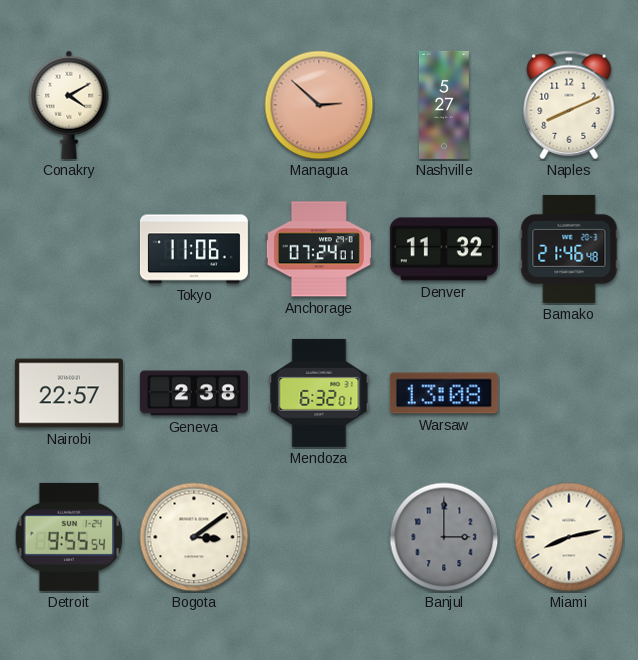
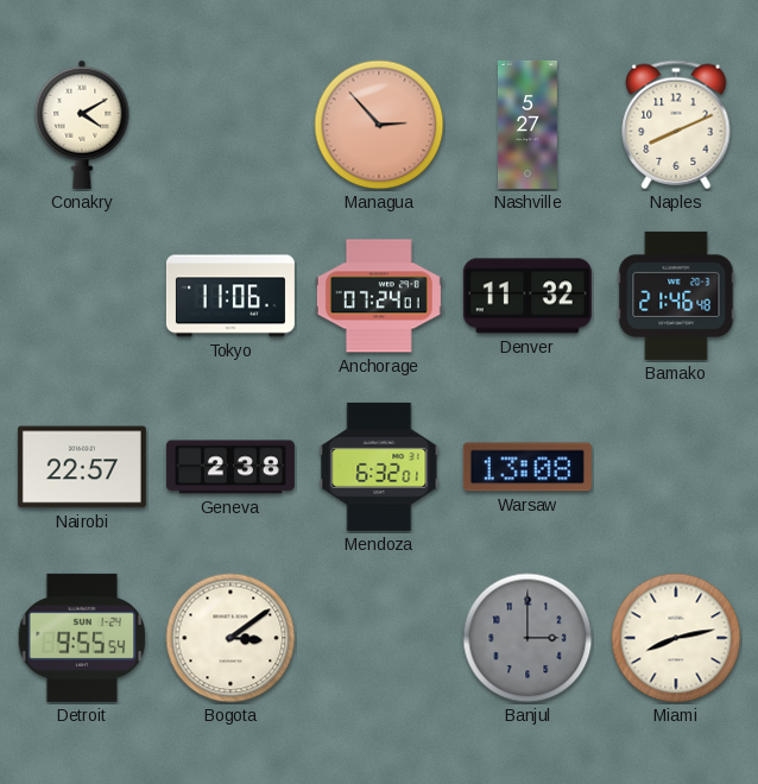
Managua: 2:52 -> 2:53 (379, 125)
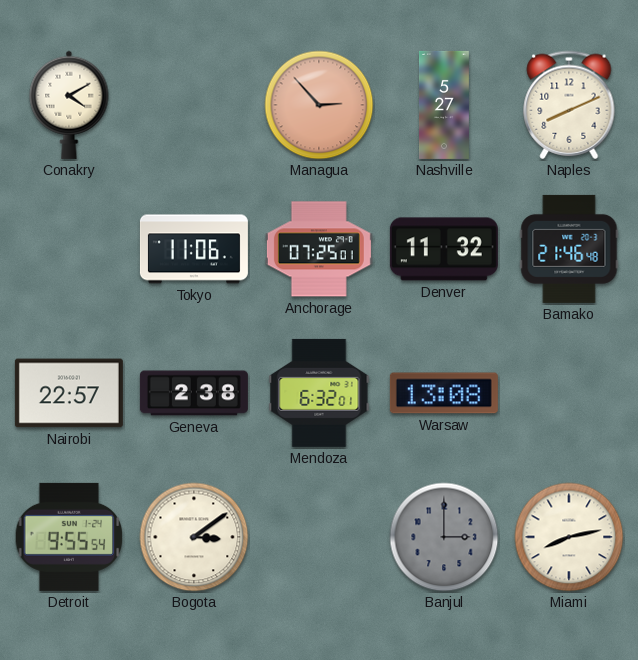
Anchorage: 07:24 -> 07:25 (319, 249)
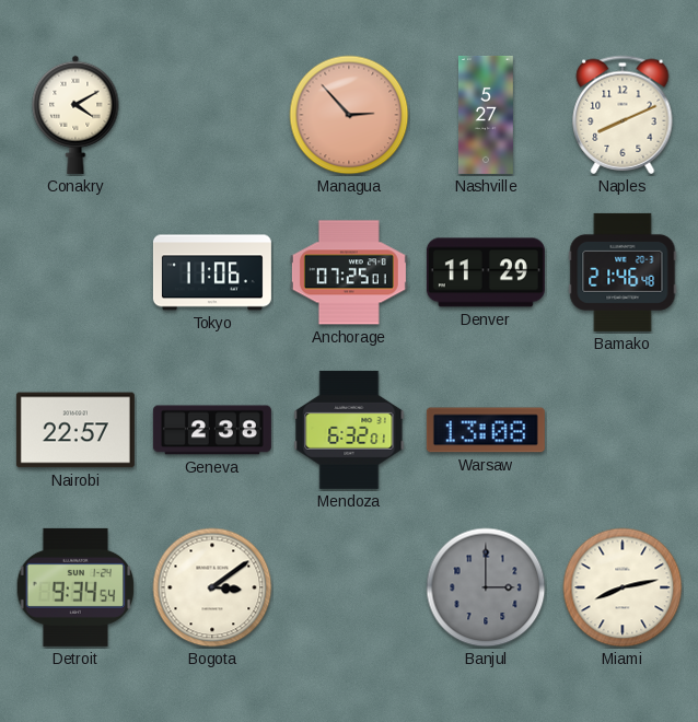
Denver: 11:32 -> 11:29 (486, 272)
Detroit: 9:55 -> 9:34 (75, 587)
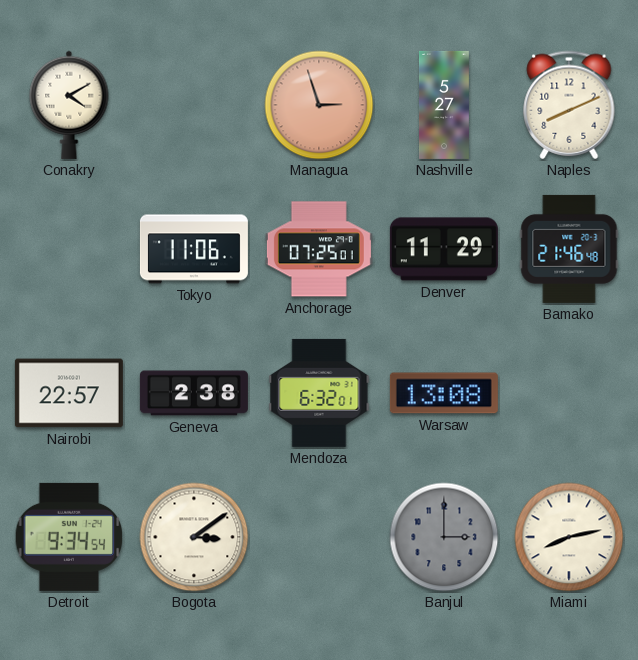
Managua: 2:53 -> 2:57 (319, 105)
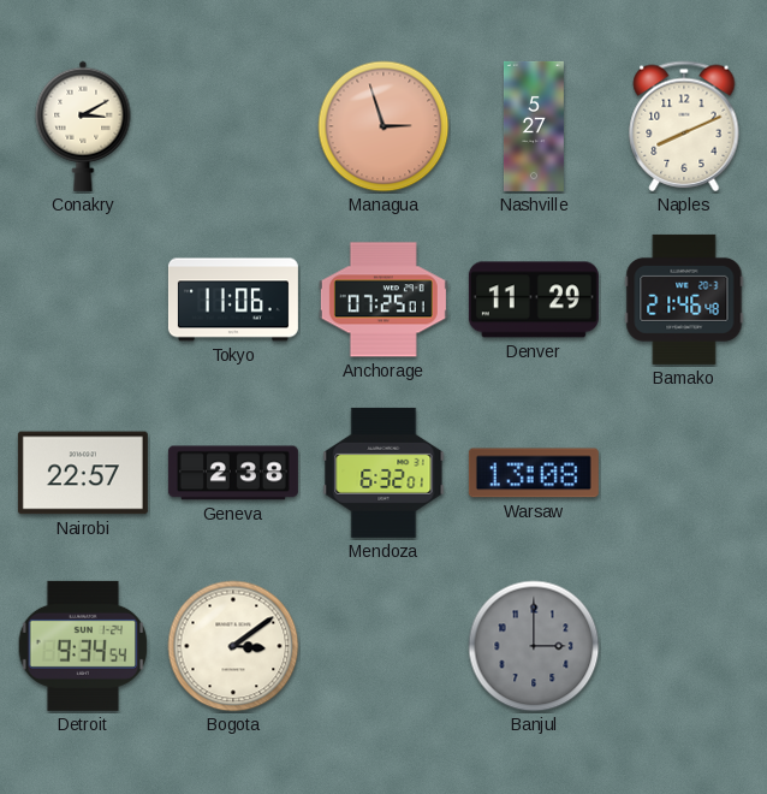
Conakry: 4:10 -> 3:10 (83, 126)
Miami: 8:13 -> none (569, 537)
